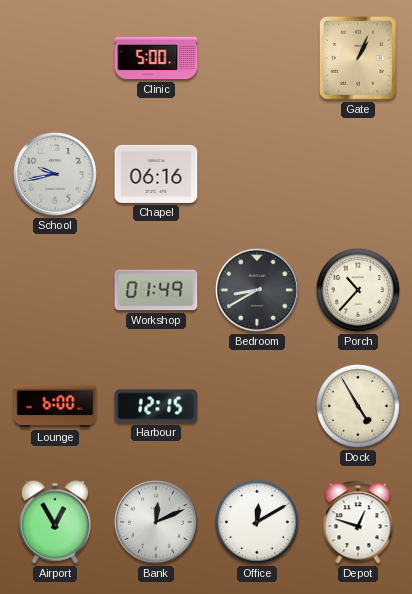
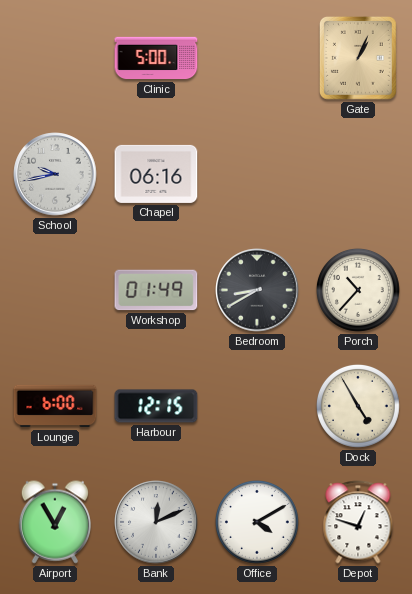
Office: 12:10 -> 4:10 (257, 522)
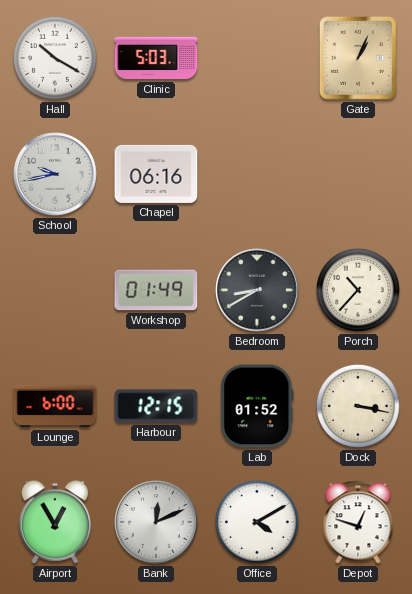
Hall: none -> 10:20 (55, 58)
Clinic: 5:00 -> 5:03 (156, 58)
Lab: none -> 01:52 (257, 406)
Dock: 4:55 -> 3:17 (358, 406)
